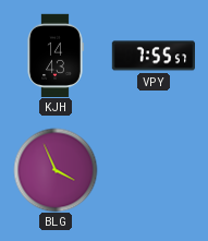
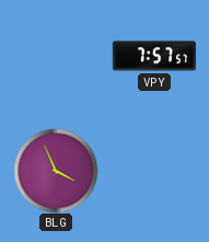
KJH: 14:43 -> none (56, 55)
VPY: 7:55 -> 7:57 (153, 56)
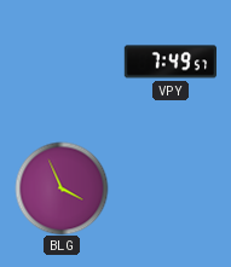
VPY: 7:57 -> 7:49 (169, 62)
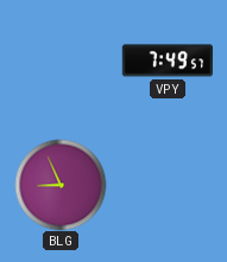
BLG: 3:56 -> 8:56 (61, 185)
